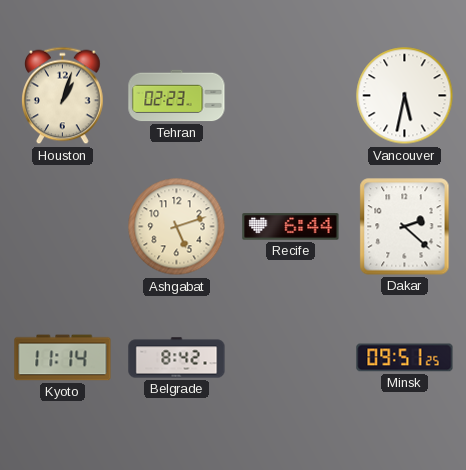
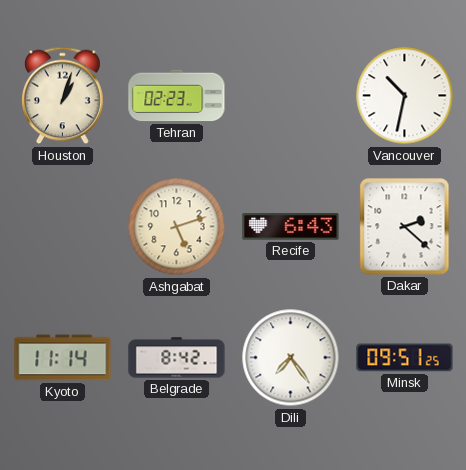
Vancouver: 5:32 -> 10:32 (405, 96)
Recife: 6:44 -> 6:43 (291, 227)
Dili: none -> 7:24 (291, 358)
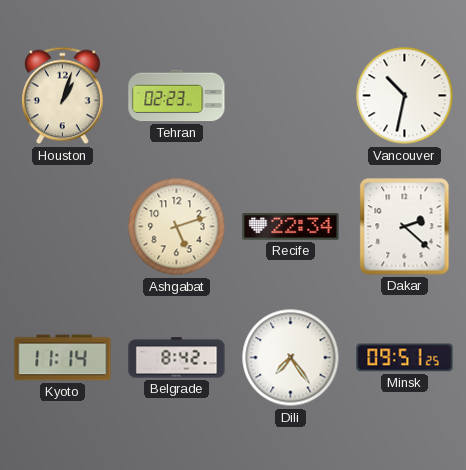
Recife: 6:43 -> 22:34 (291, 227)
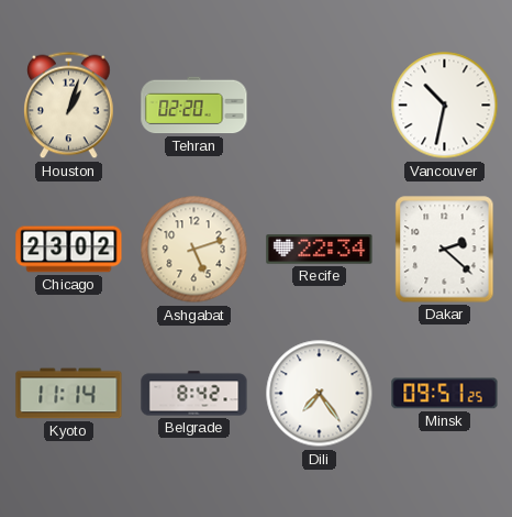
Tehran: 02:23 -> 02:20 (194, 106)
Chicago: none -> 23:02 (69, 250)
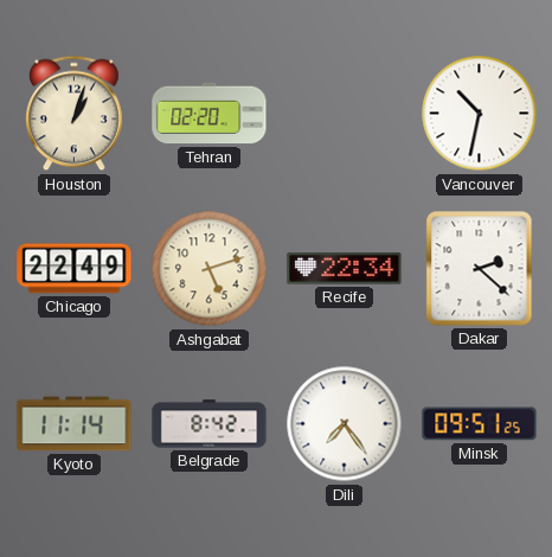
Chicago: 23:02 -> 22:49 (75, 269)
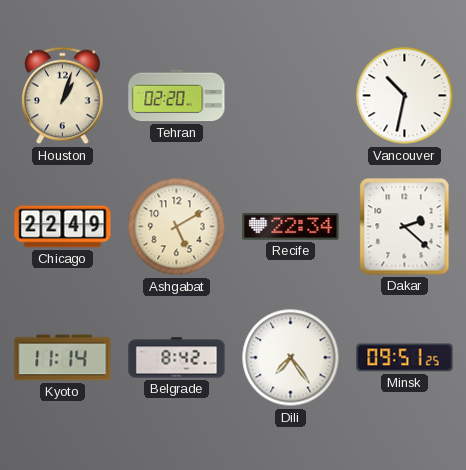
Ashgabat: 5:12 -> 5:10 (177, 227)
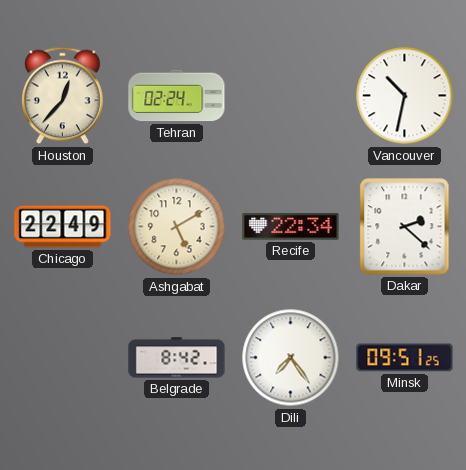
Houston: 1:03 -> 12:37 (63, 96)
Tehran: 02:20 -> 02:24 (177, 96)
Kyoto: 11:14 -> none (63, 358)
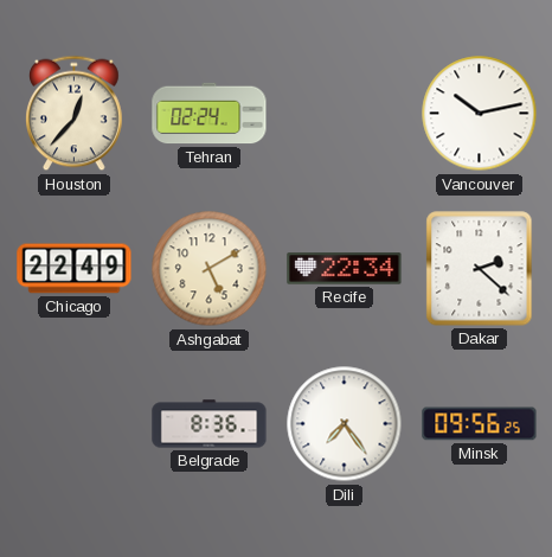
Vancouver: 10:32 -> 10:13 (480, 114)
Belgrade: 8:42 -> 8:36 (210, 424)
Minsk: 09:51 -> 09:56 (480, 424)
